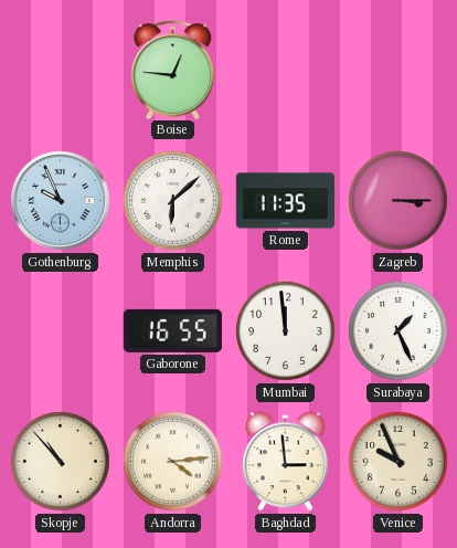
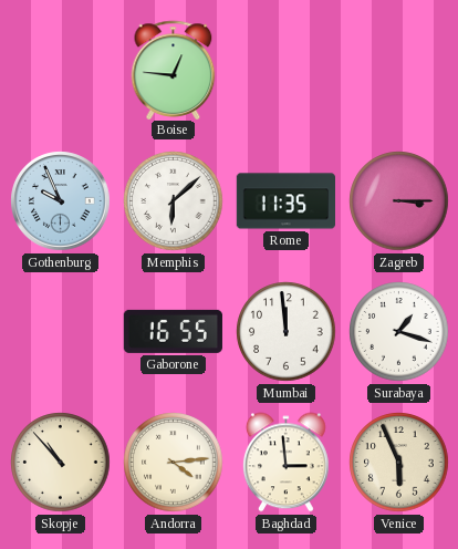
Surabaya: 1:26 -> 1:18 (399, 332)
Venice: 9:56 -> 5:56 (399, 463)
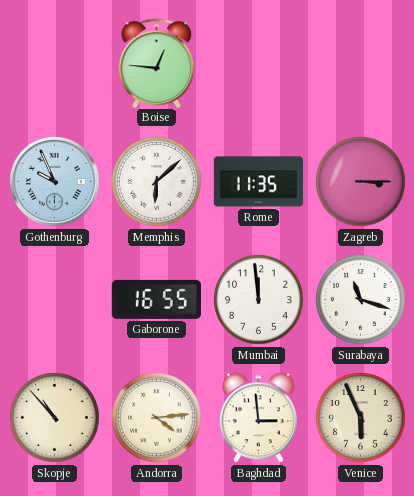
Surabaya: 1:18 -> 11:18 (361, 300)
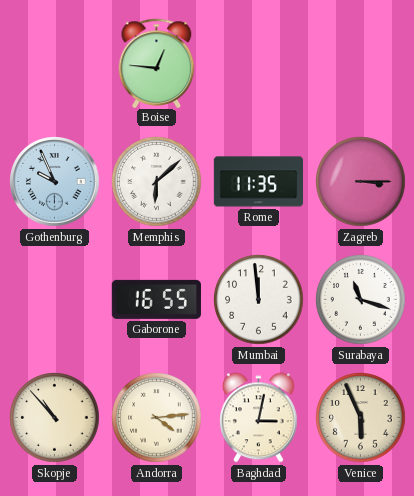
Baghdad: 2:59 -> 3:02 (258, 418)
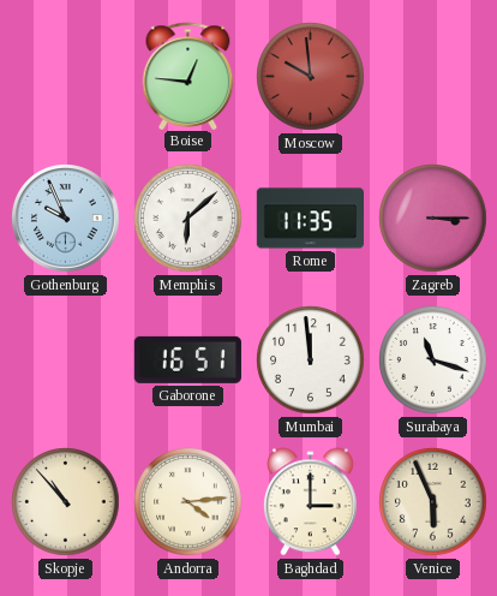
Moscow: none -> 9:59 (311, 77)
Gaborone: 16:55 -> 16:51 (187, 359)
Baghdad: 3:02 -> 3:00 (310, 502)
